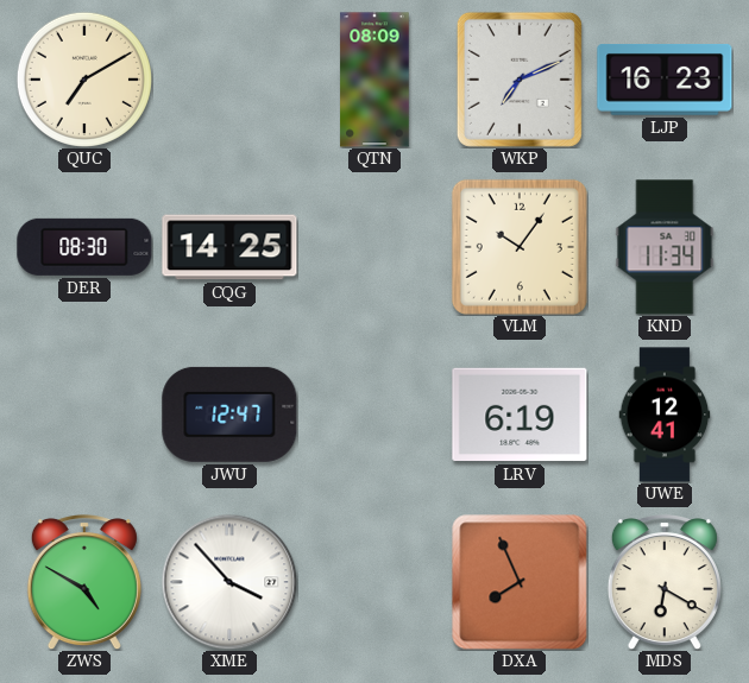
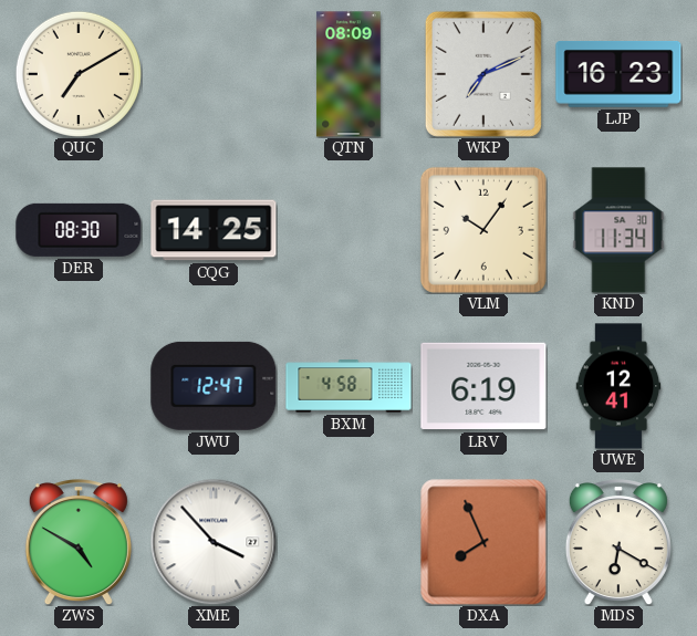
BXM: none -> 4:58 (348, 386)
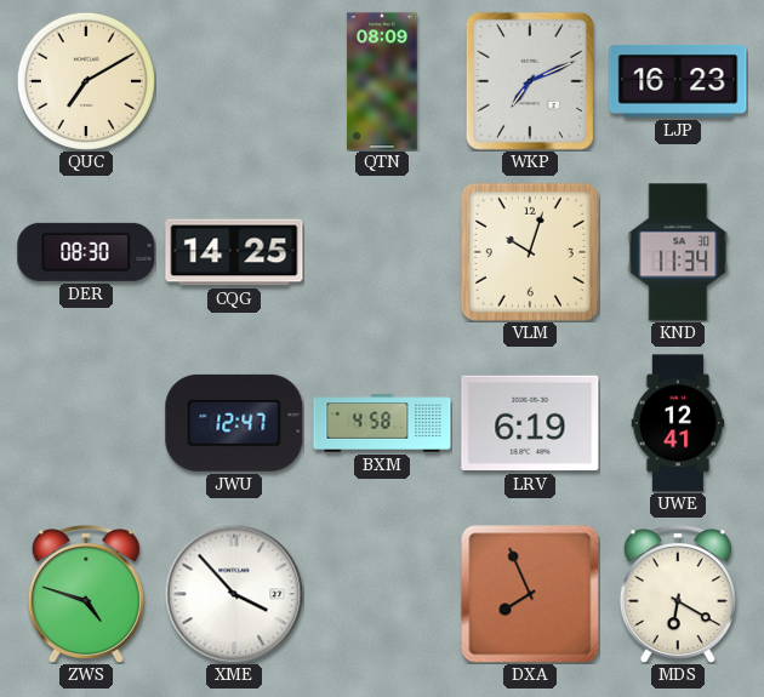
VLM: 10:06 -> 10:03 (530, 252)
ZWS: 4:50 -> 4:48 (86, 594)
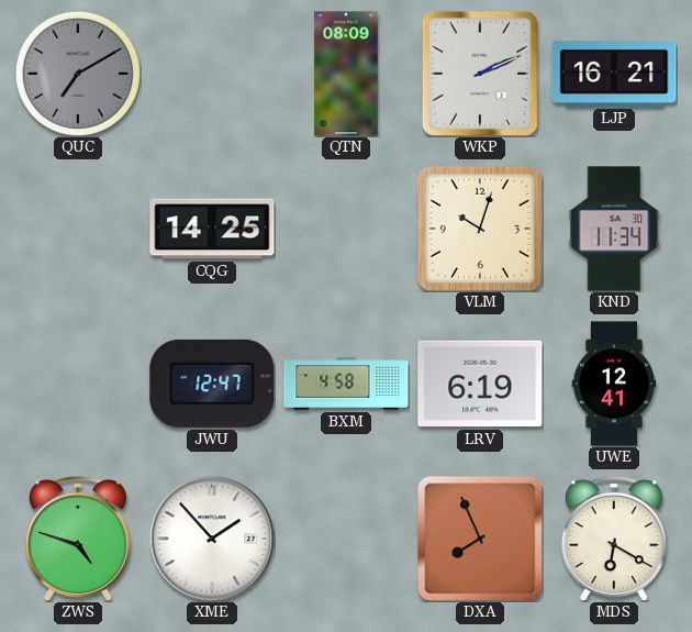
QUC dial: cream -> grey (78, 74)
WKP: 7:11 -> 2:11 (480, 74)
LJP: 16:23 -> 16:21 (614, 74)
DER: 08:30 -> none (86, 252)
XME: 3:53 -> 1:53 (212, 539)
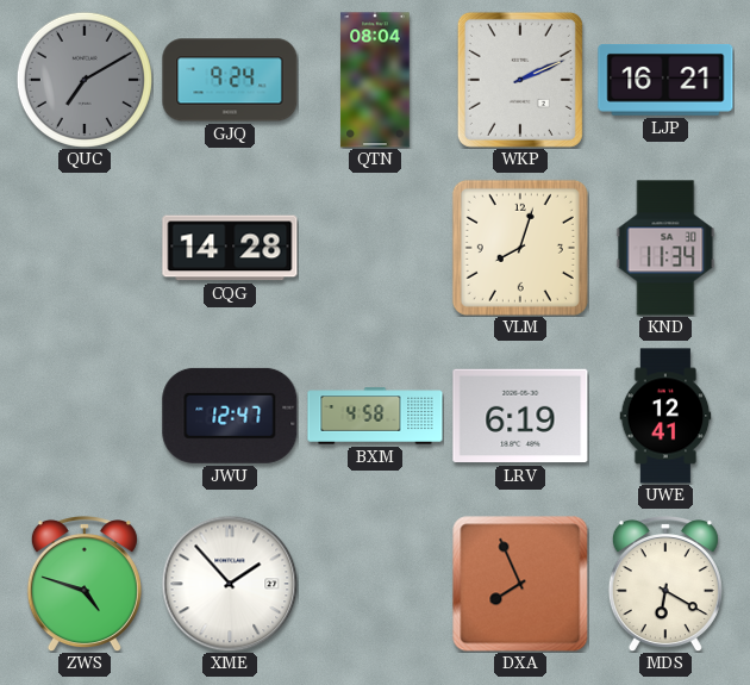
GJQ: none -> 9:24 (230, 80)
QTN: 08:09 -> 08:04 (375, 80)
CQG: 14:25 -> 14:28 (230, 248)
VLM: 10:03 -> 8:03 (520, 248)
